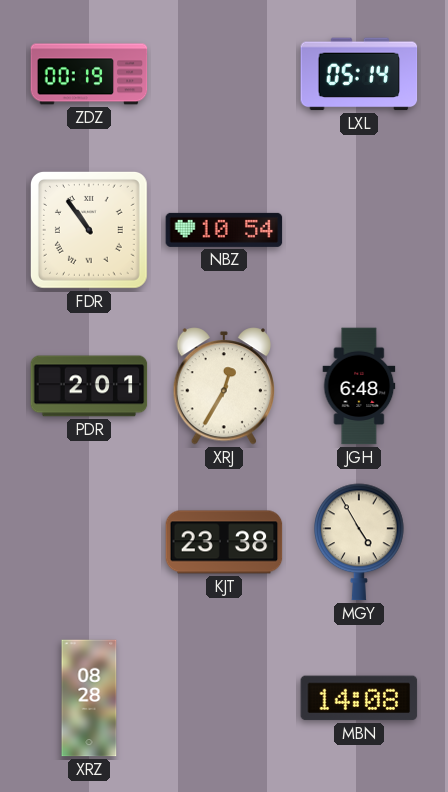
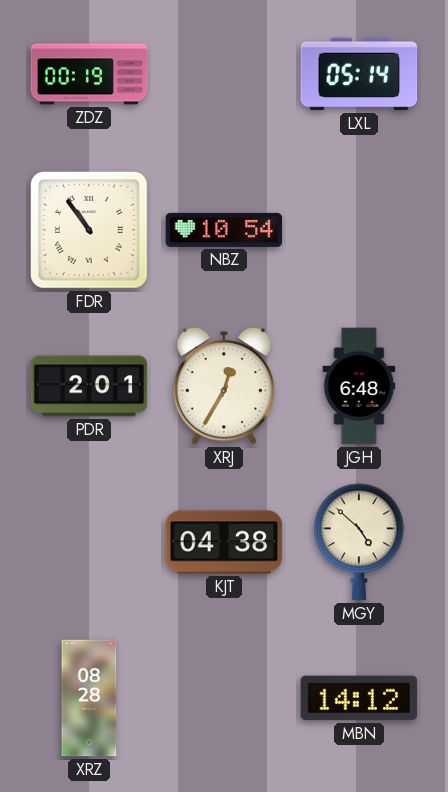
KJT: 23:38 -> 04:38 (224, 542)
MGY: 4:55 -> 4:52 (360, 542)
MBN: 14:08 -> 14:12 (359, 698)
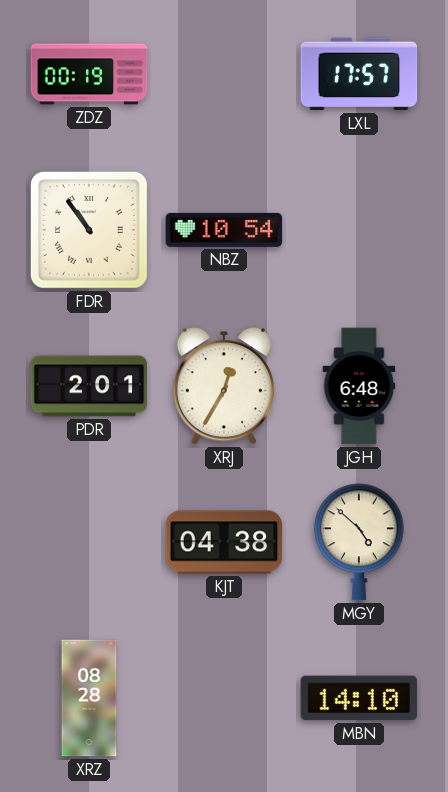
LXL: 05:14 -> 17:57 (359, 74)
MBN: 14:12 -> 14:10 (359, 698)
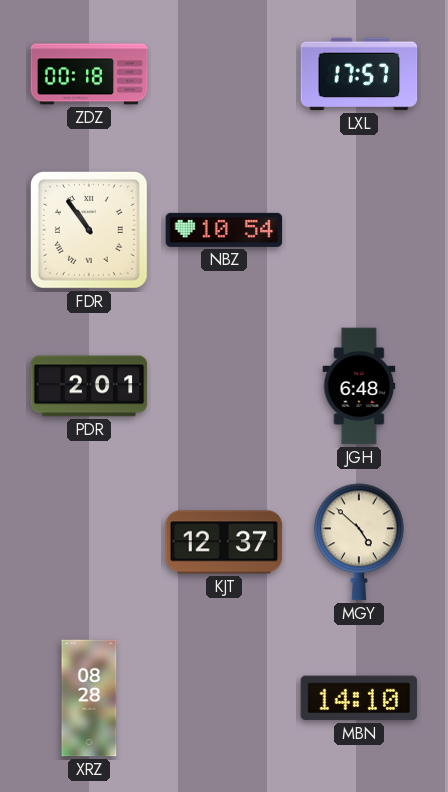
ZDZ: 00:19 -> 00:18 (89, 74)
XRJ: 12:35 -> none (223, 386)
KJT: 04:38 -> 12:37 (224, 542)
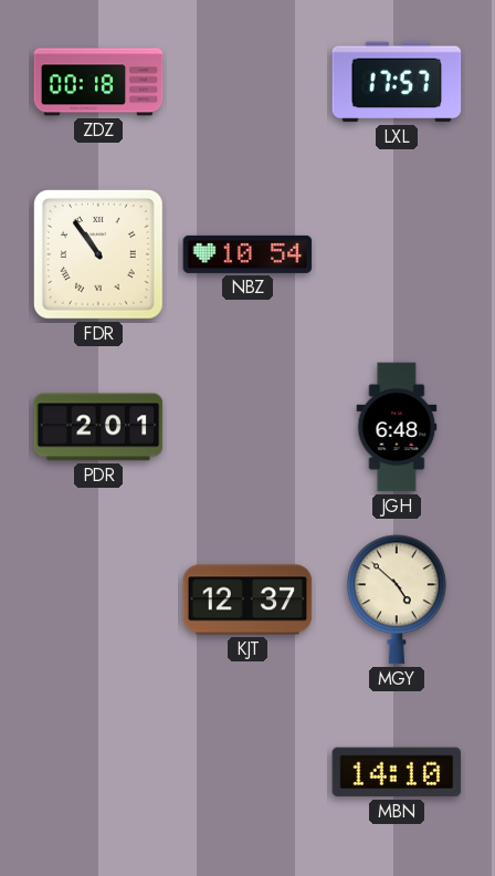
XRZ: 08:28 -> none (89, 698)
